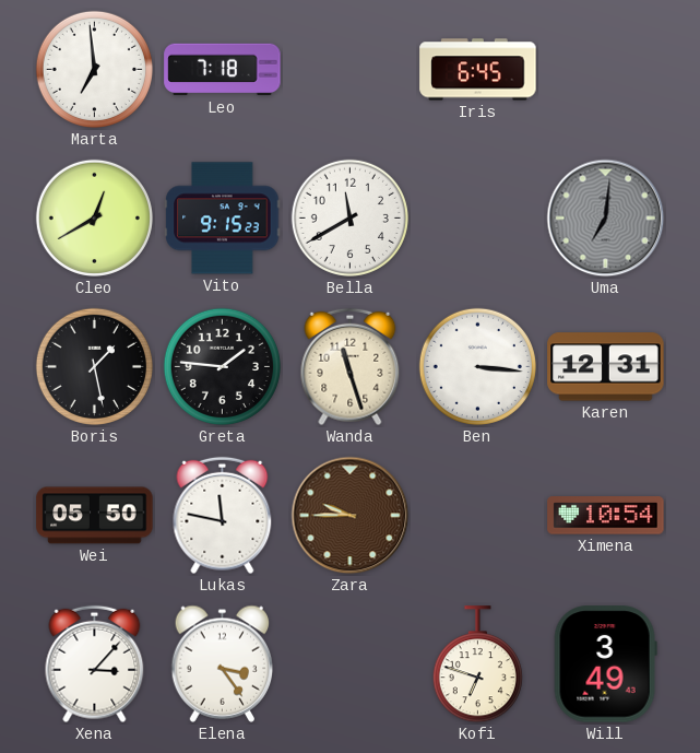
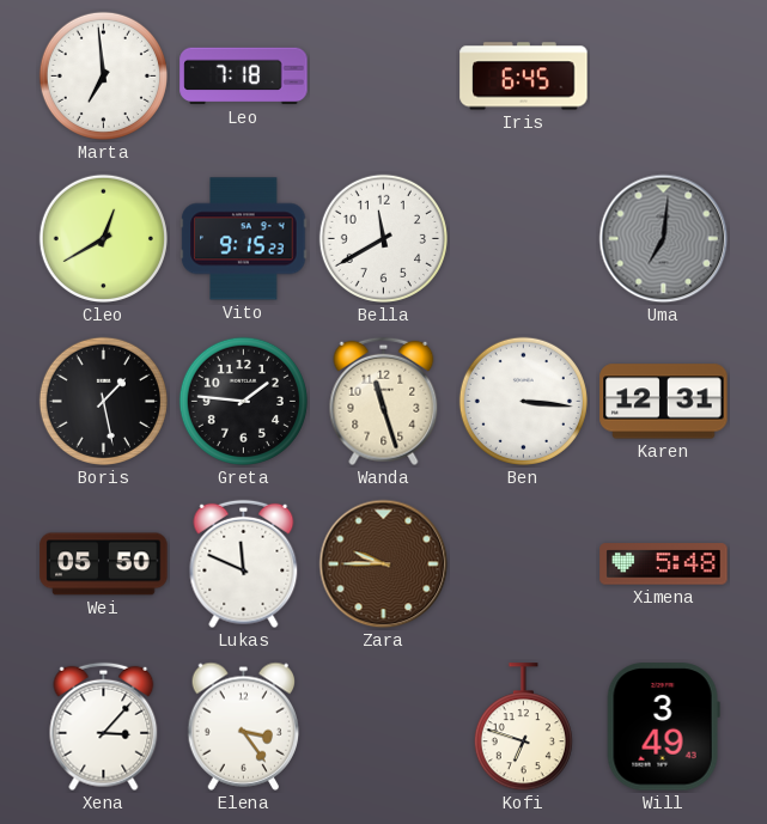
Lukas: 11:47 -> 11:49 (244, 564)
Ximena: 10:54 -> 5:48 (664, 564)
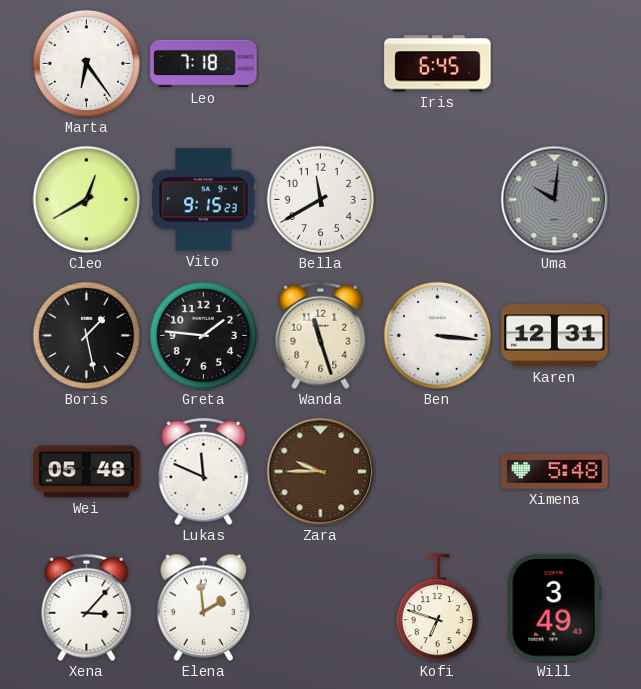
Marta: 6:59 -> 6:24 (86, 63)
Uma: 7:01 -> 10:01 (555, 200)
Wei: 05:50 -> 05:48 (87, 472)
Elena: 3:24 -> 1:59 (204, 607)
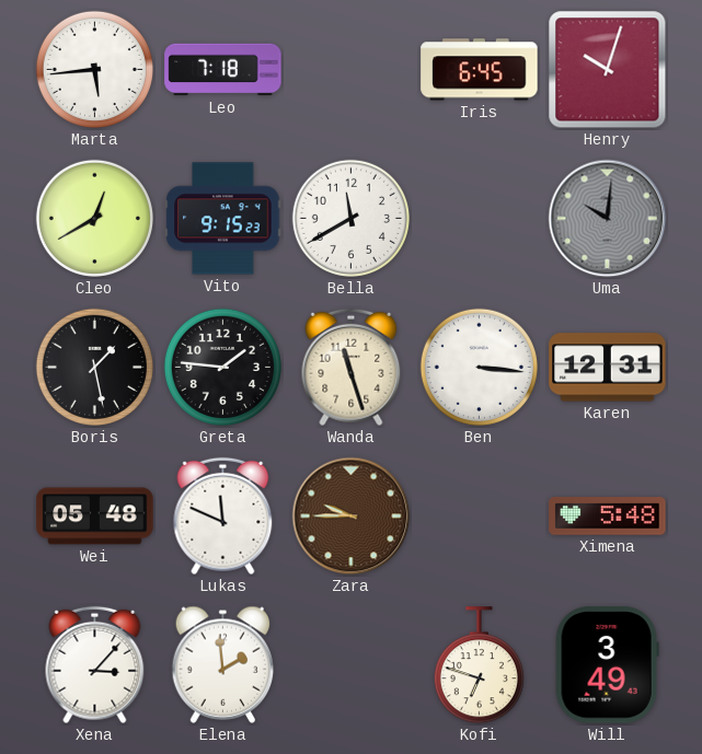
Marta: 6:24 -> 5:44 (94, 69)
Henry: none -> 10:03 (608, 70)
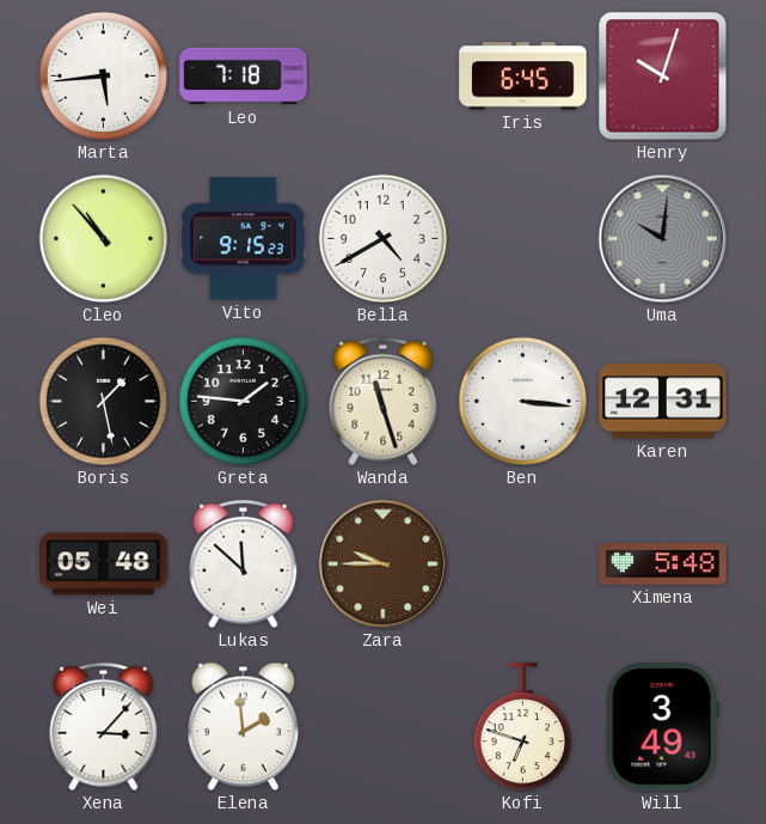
Cleo: 12:40 -> 10:53 (103, 238)
Bella: 11:40 -> 4:40 (382, 238)
Lukas: 11:49 -> 11:52 (244, 564)
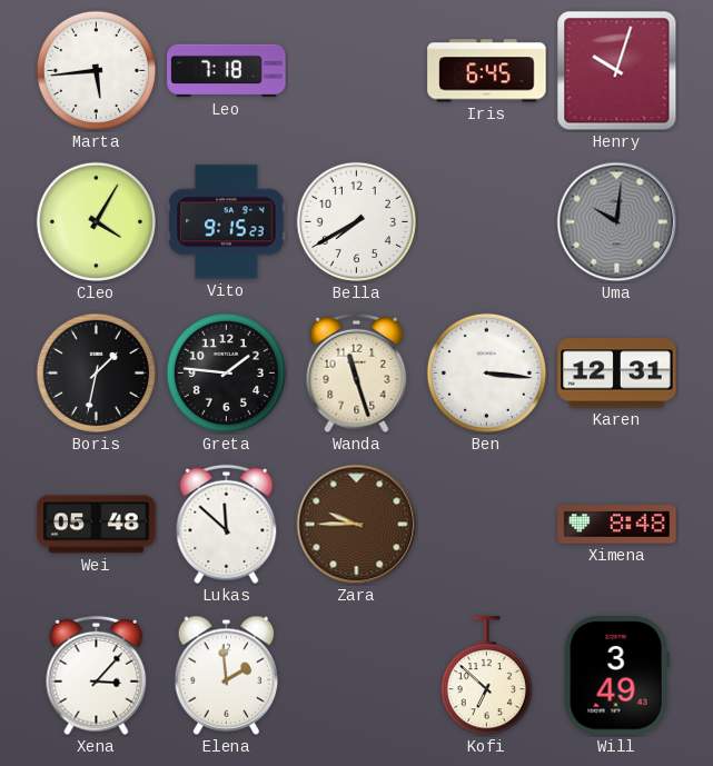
Cleo: 10:53 -> 4:05 (96, 221)
Bella: 4:40 -> 7:40 (356, 221)
Boris: 1:28 -> 1:32 (96, 372)
Ximena: 5:48 -> 8:48 (617, 525)
Kofi: 6:48 -> 6:52 (486, 676)
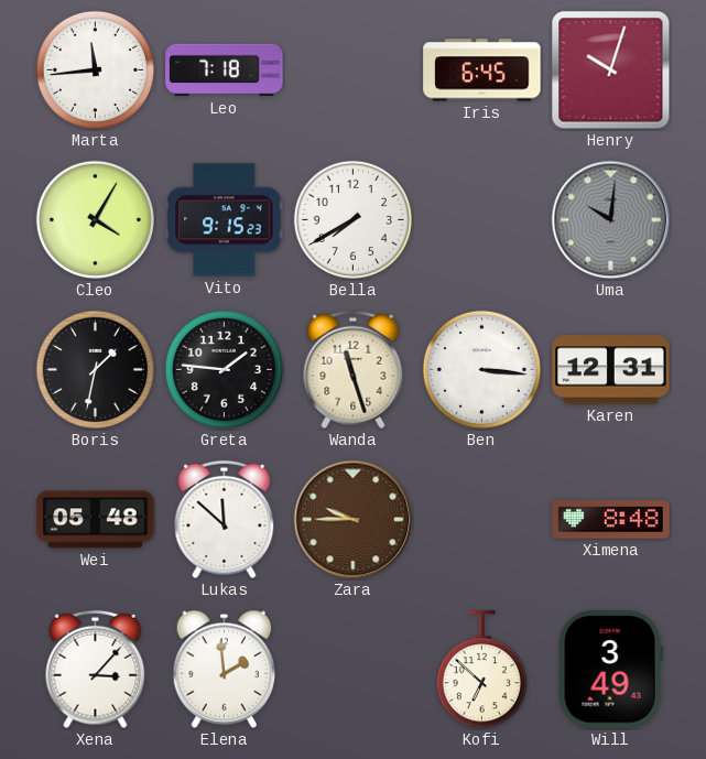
Marta: 5:44 -> 11:44 (95, 69)
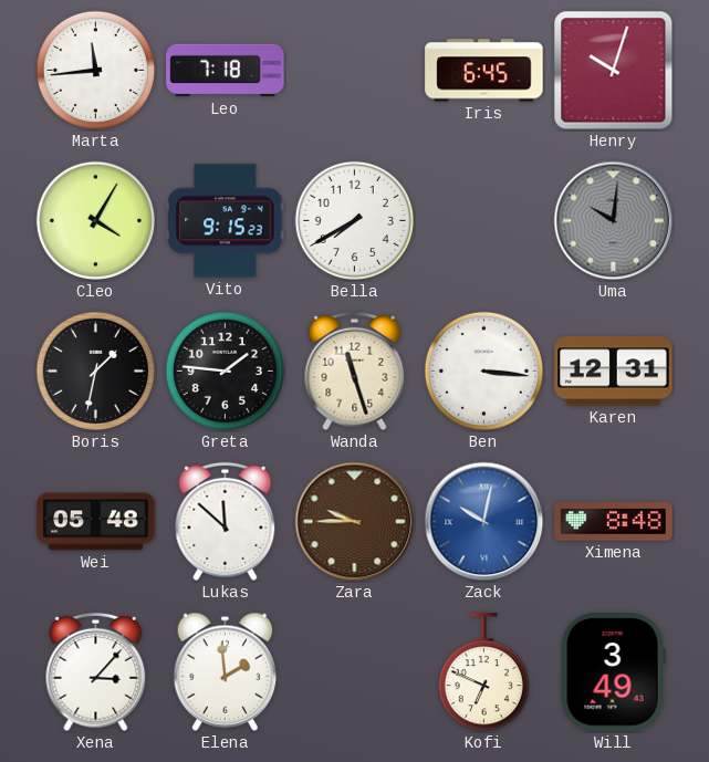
Zack: none -> 10:02 (484, 522)
Kofi: 6:52 -> 6:49 (483, 672)
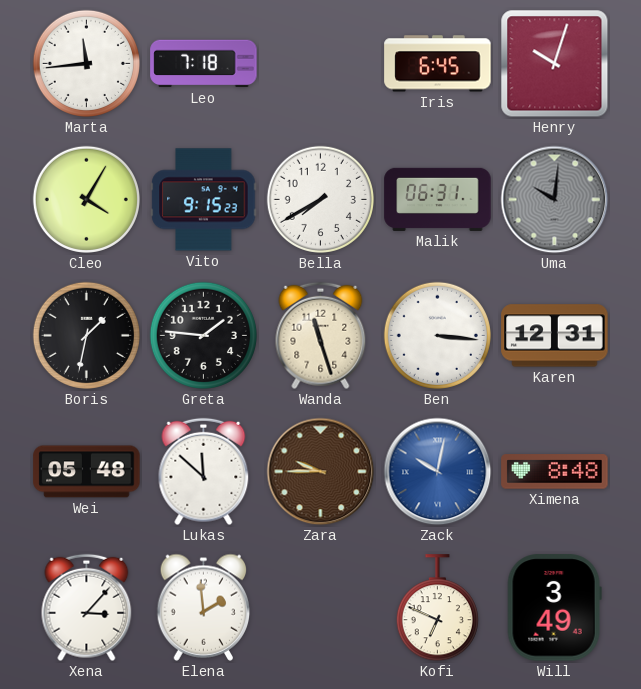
Malik: none -> 06:31 (438, 199)
